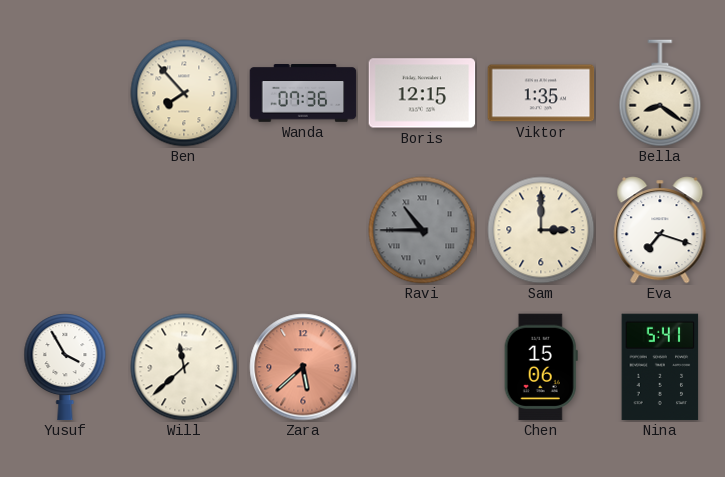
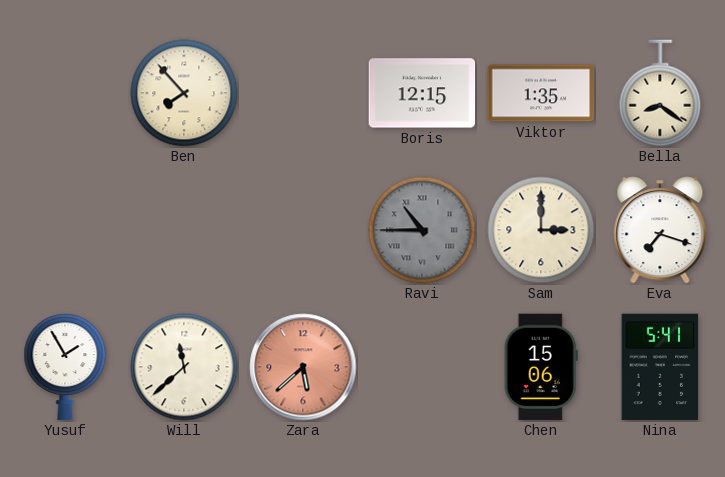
Wanda: 07:36 -> none (303, 93)
Yusuf: 3:55 -> 1:55 (65, 367)
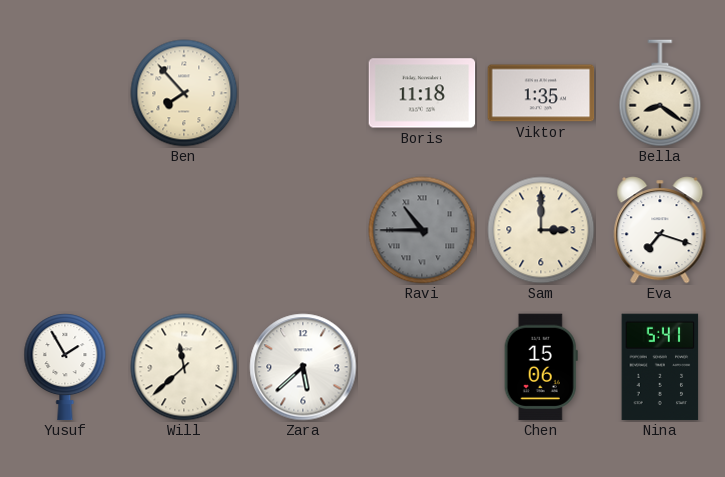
Boris: 12:15 -> 11:18 (422, 93)
Zara dial: salmon -> white (303, 367)
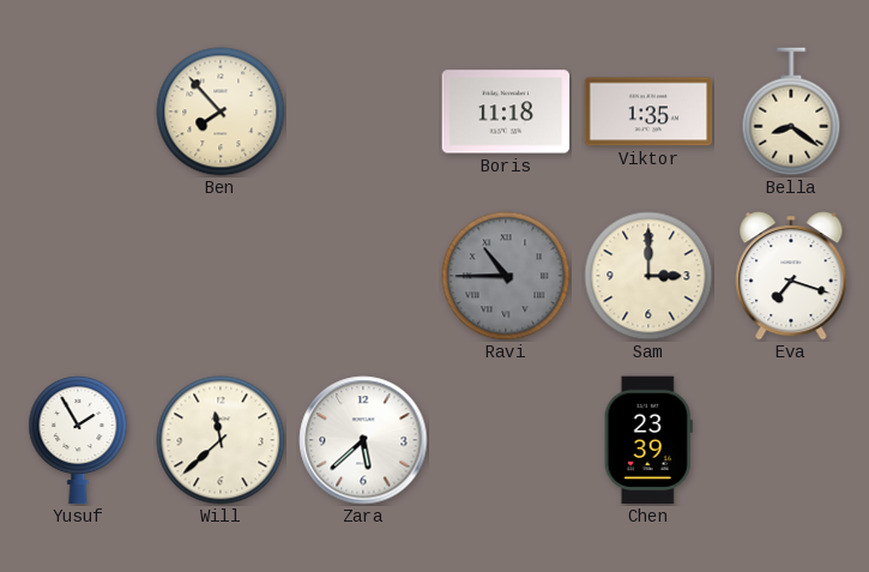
Chen: 15:06 -> 23:39 (648, 440)
Nina: 5:41 -> none (660, 367)
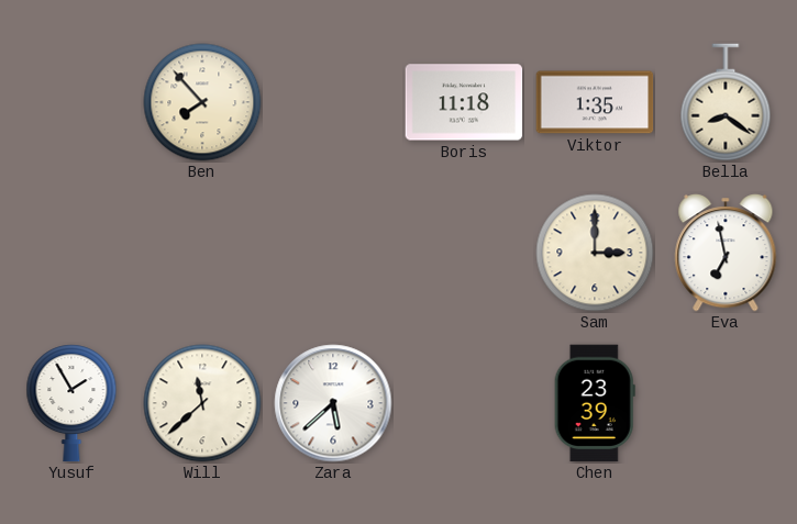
Ravi: 10:45 -> none (506, 276)
Eva: 7:18 -> 6:58 (726, 253)
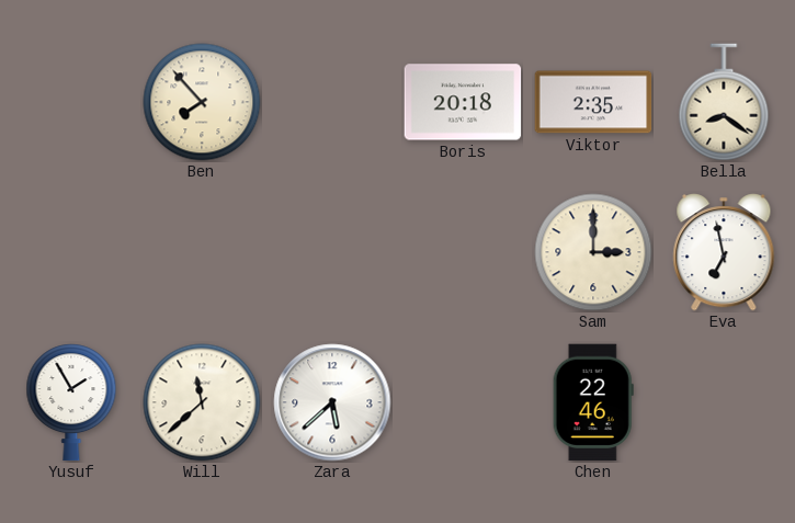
Boris: 11:18 -> 20:18 (463, 102)
Viktor: 1:35 -> 2:35 (593, 102)
Chen: 23:39 -> 22:46 (593, 402)
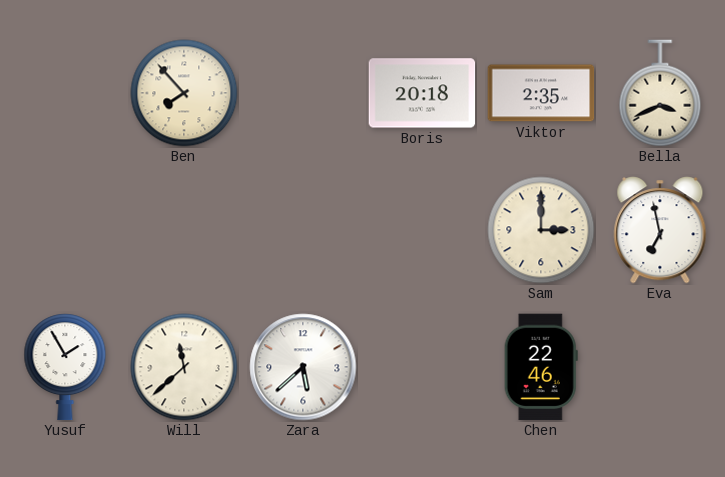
Bella: 8:21 -> 3:41 (660, 93)
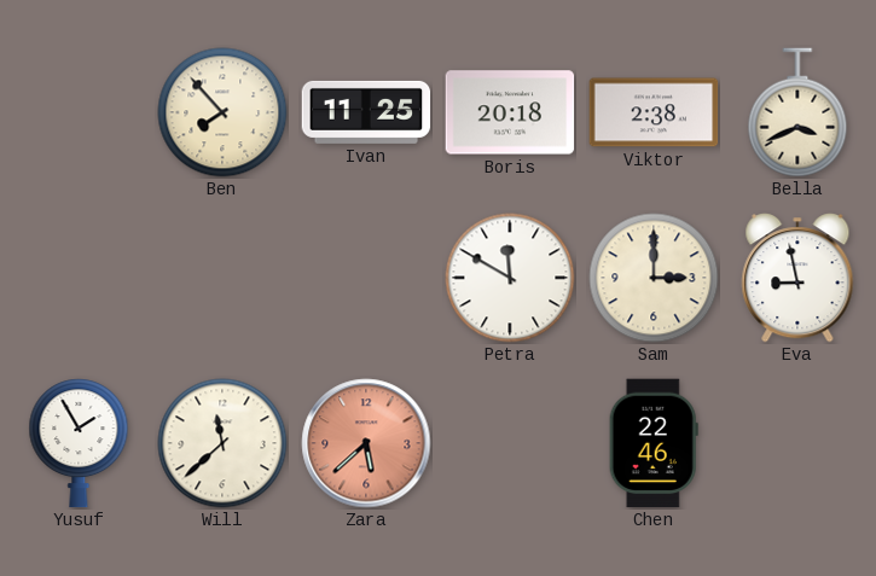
Ivan: none -> 11:25 (366, 112)
Viktor: 2:35 -> 2:38 (654, 112)
Petra: none -> 11:50 (510, 278)
Eva: 6:58 -> 8:58 (797, 278)
Zara dial: white -> salmon (366, 443)
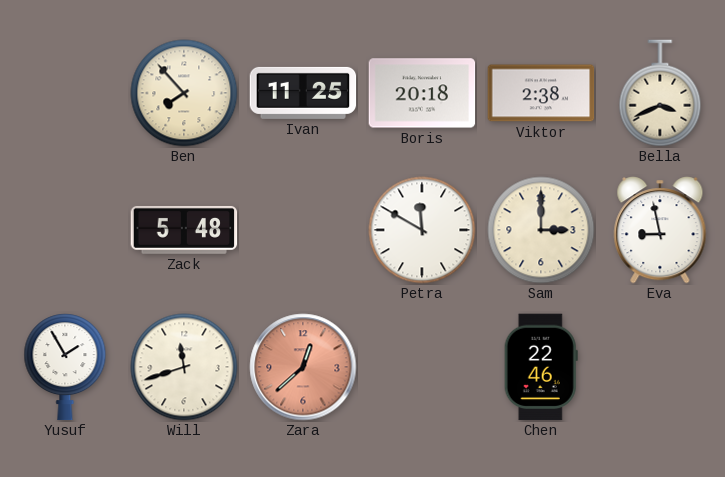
Zack: none -> 5:48 (184, 230)
Will: 11:38 -> 11:42 (184, 367)
Zara: 5:38 -> 12:38 (303, 367)
